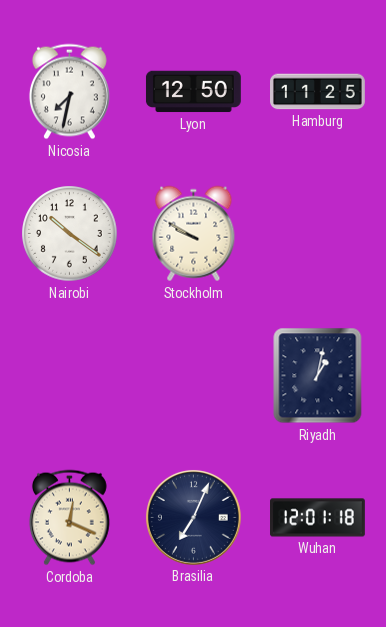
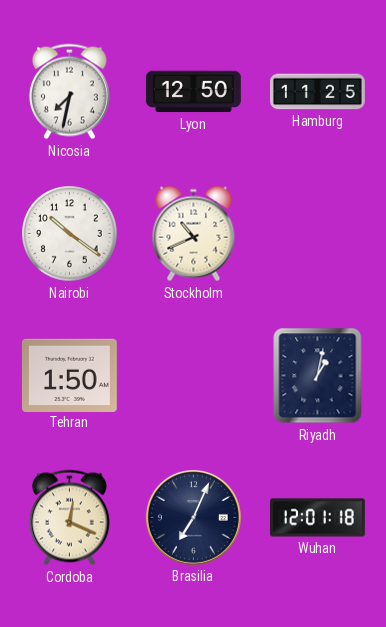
Stockholm: 9:50 -> 10:41 (194, 234)
Tehran: none -> 1:50 (69, 375)
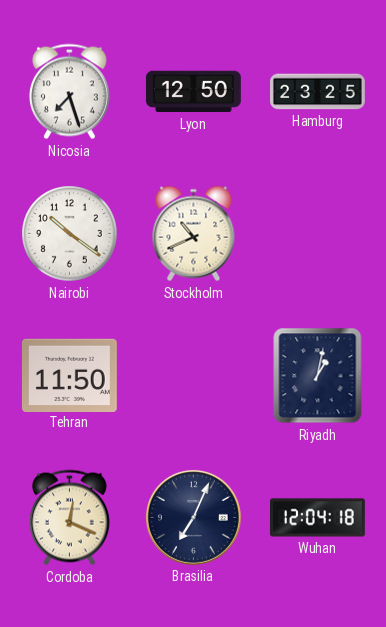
Nicosia: 7:32 -> 7:27 (69, 92)
Hamburg: 11:25 -> 23:25 (318, 92)
Tehran: 1:50 -> 11:50 (69, 375)
Wuhan: 12:01 -> 12:04 (318, 518)
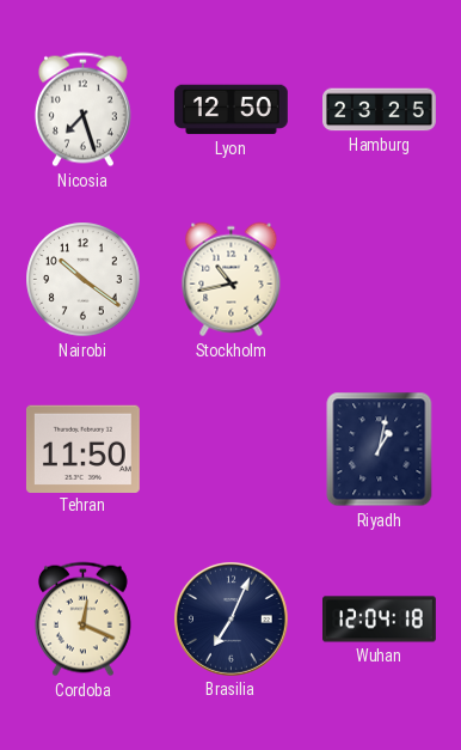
Stockholm: 10:41 -> 10:43 (232, 280)
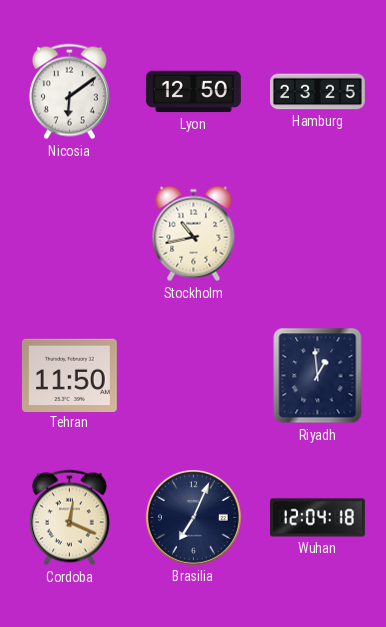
Nicosia: 7:27 -> 6:09 (69, 92)
Nairobi: 10:21 -> none (84, 280)
Riyadh: 1:02 -> 12:59 (318, 376)
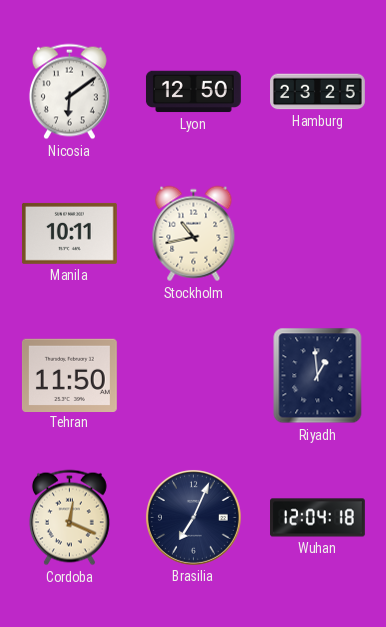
Manila: none -> 10:11 (69, 233)
